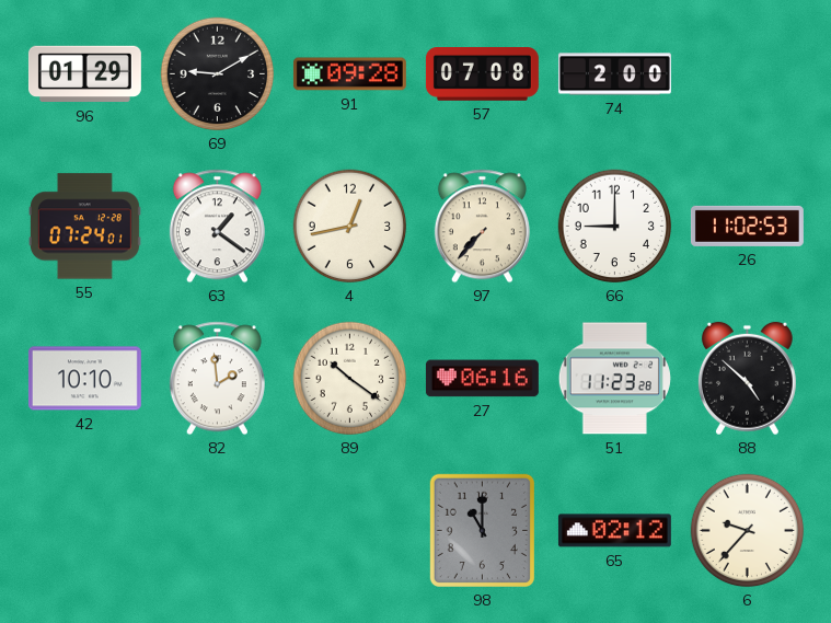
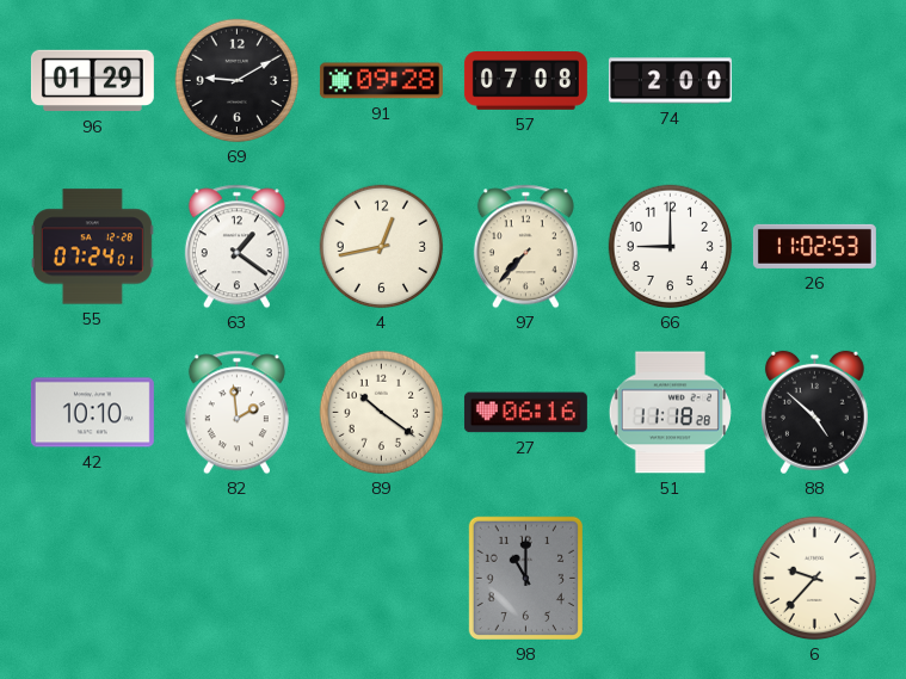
51: 11:23 -> 11:18 (670, 413)
65: 02:12 -> none (614, 531)
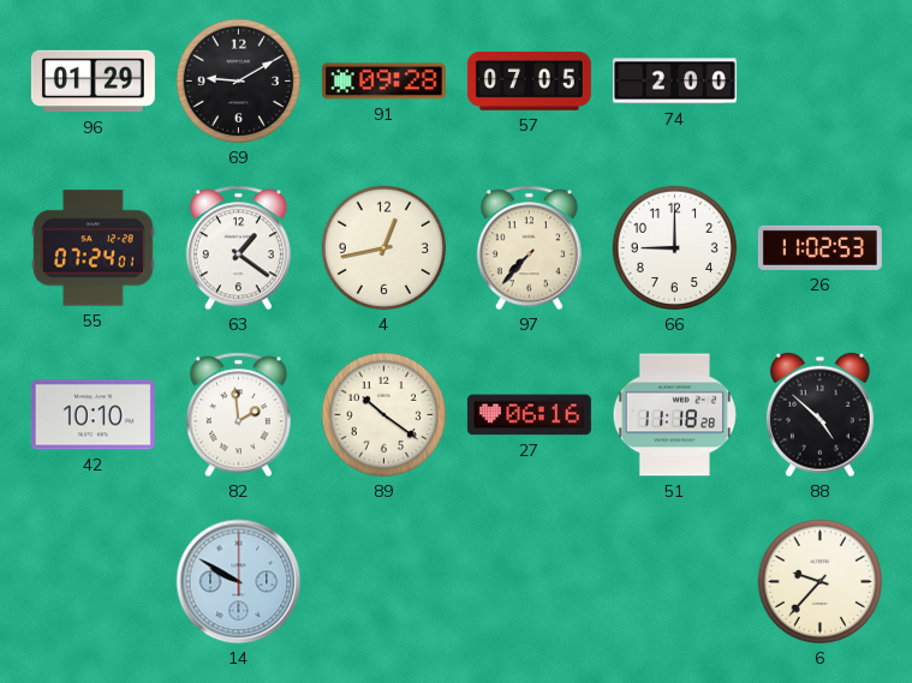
57: 07:08 -> 07:05 (529, 82)
14: none -> 9:50 (239, 582)
98: 11:00 -> none (525, 578)
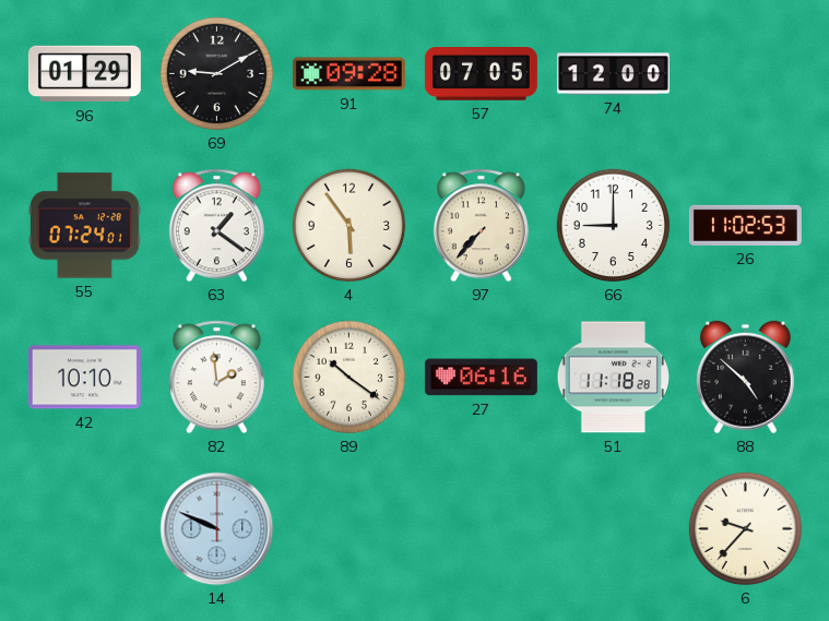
74: 2:00 -> 12:00 (613, 74)
4: 12:43 -> 5:54 (350, 226)
14: 9:50 -> 9:49 (217, 529)
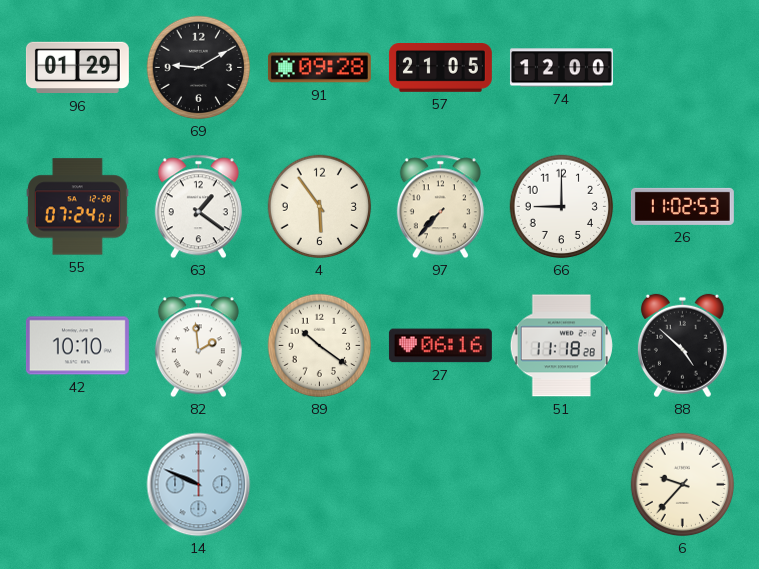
57: 07:05 -> 21:05 (440, 68)
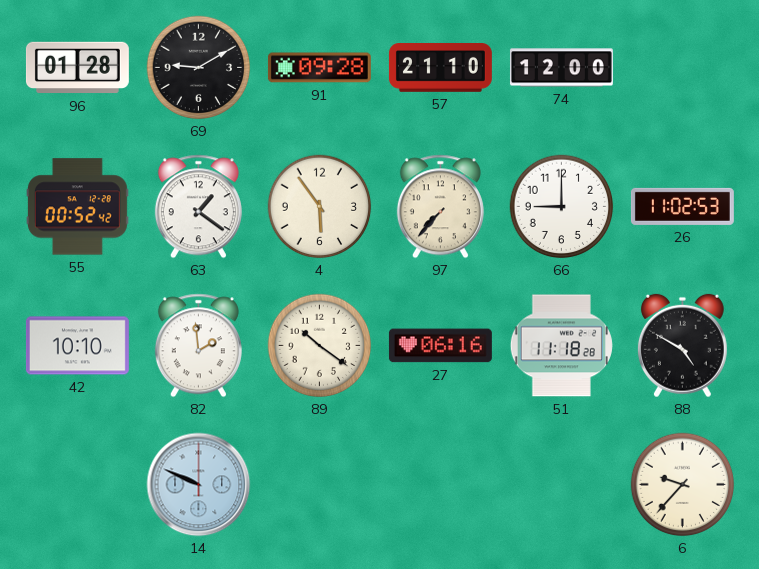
96: 01:29 -> 01:28 (77, 68)
57: 21:05 -> 21:10 (440, 68)
55: 07:24 -> 00:52 (77, 207)
88: 4:52 -> 4:50 (682, 346)
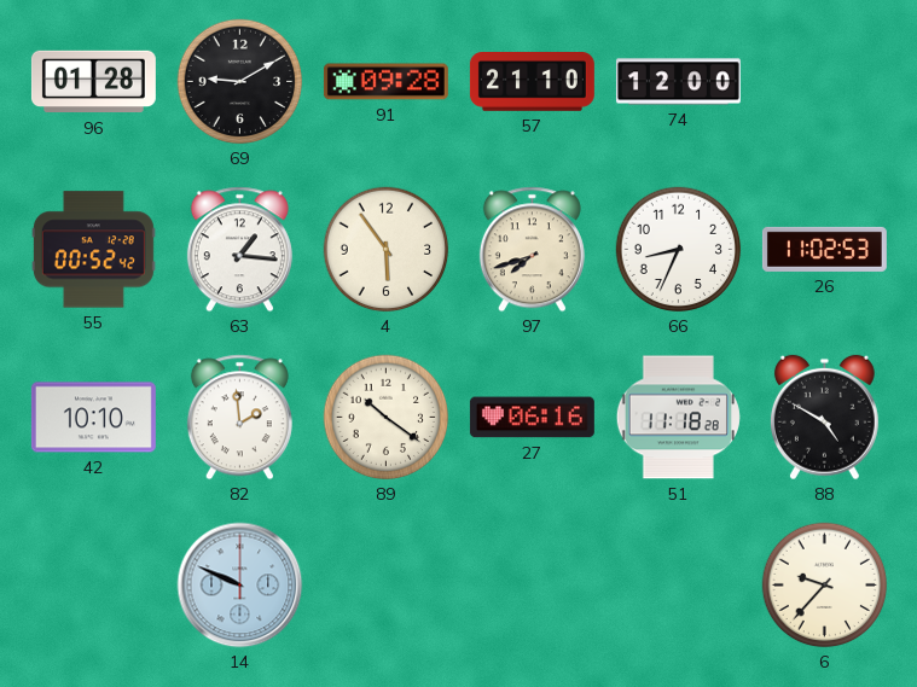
63: 1:21 -> 1:16 (239, 250)
97: 7:37 -> 7:42 (532, 250)
66: 9:00 -> 8:34 (679, 250)
